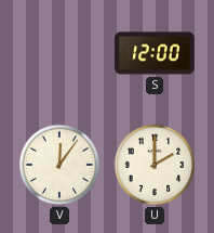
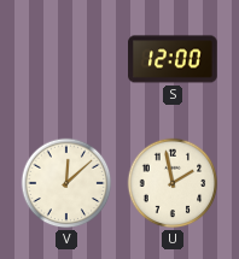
V: 12:06 -> 12:08 (66, 183)
U: 2:00 -> 1:58 (173, 183)
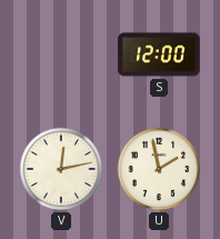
V: 12:08 -> 12:13 (61, 169)
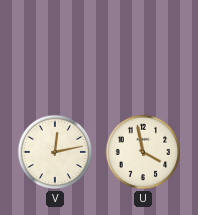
S: 12:00 -> none (159, 54)
U: 1:58 -> 3:58 (143, 152)
